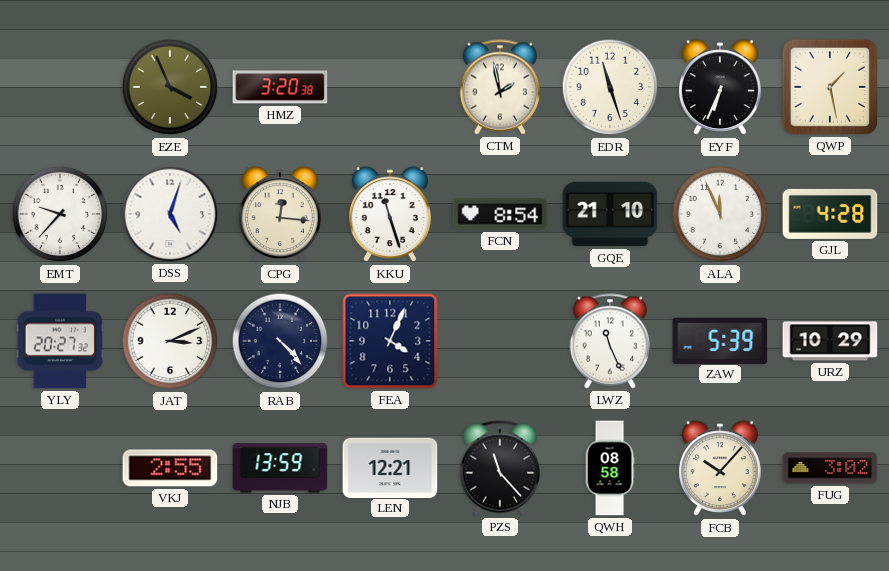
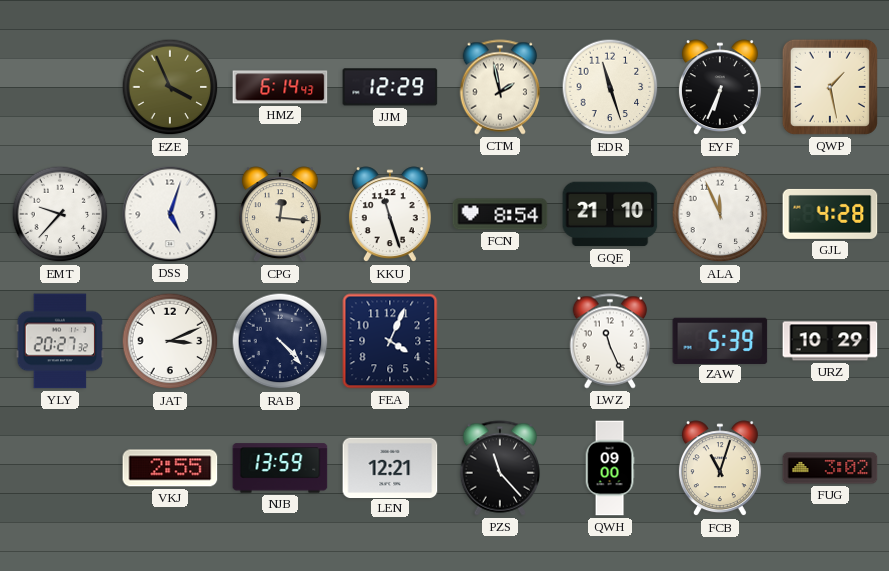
HMZ: 3:20 -> 6:14 (280, 87)
JJM: none -> 12:29 (390, 87)
QWH: 08:58 -> 09:00 (610, 468)
FCB: 10:07 -> 11:03 (720, 469)
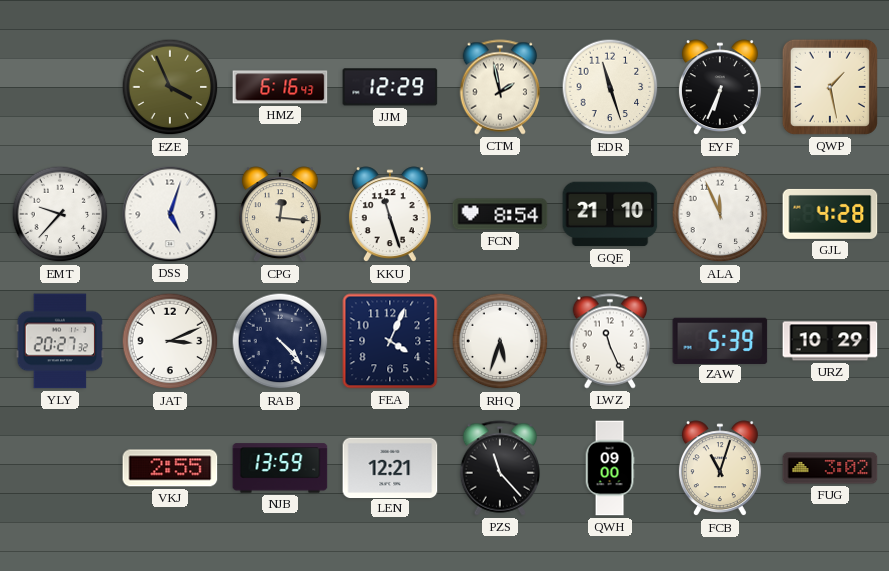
HMZ: 6:14 -> 6:16 (280, 87)
RHQ: none -> 5:33 (500, 341)
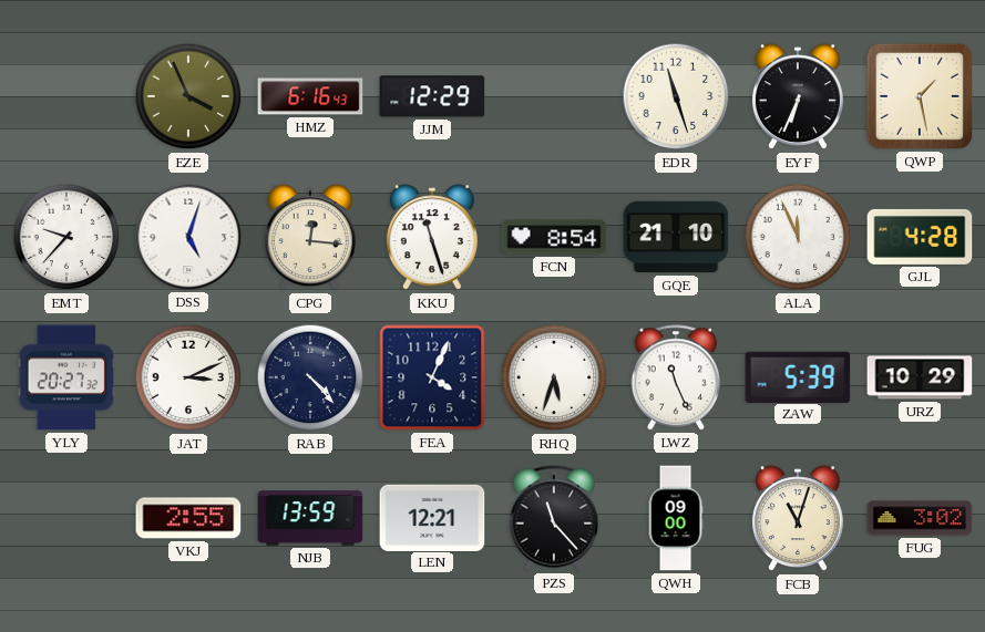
CTM: 1:58 -> none (500, 87)
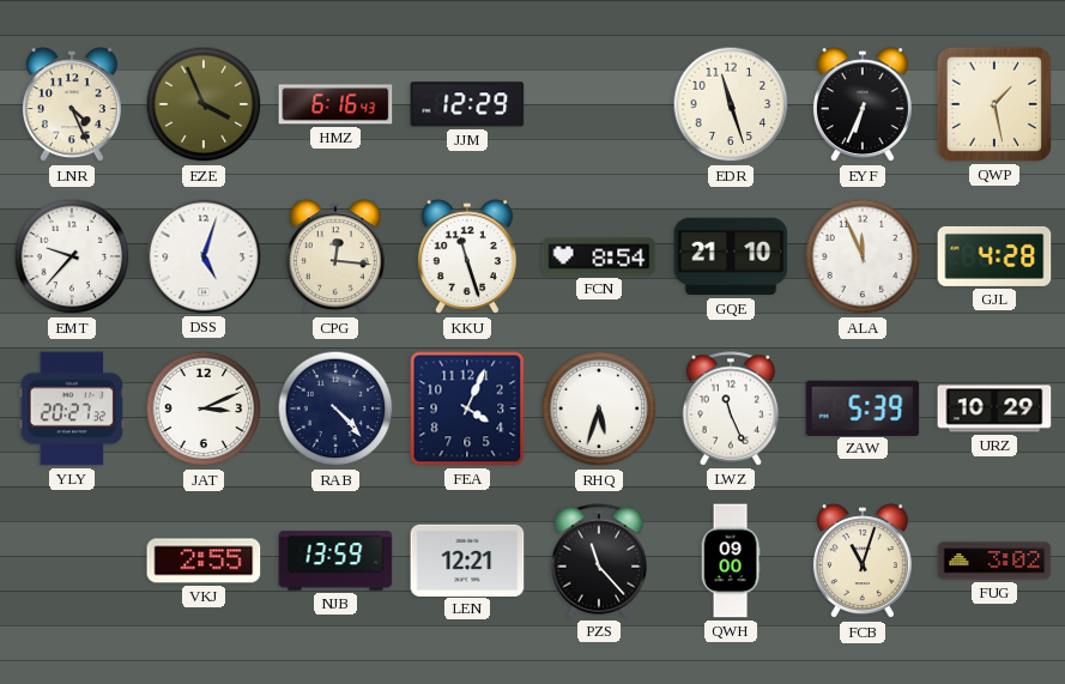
LNR: none -> 4:26 (72, 105)
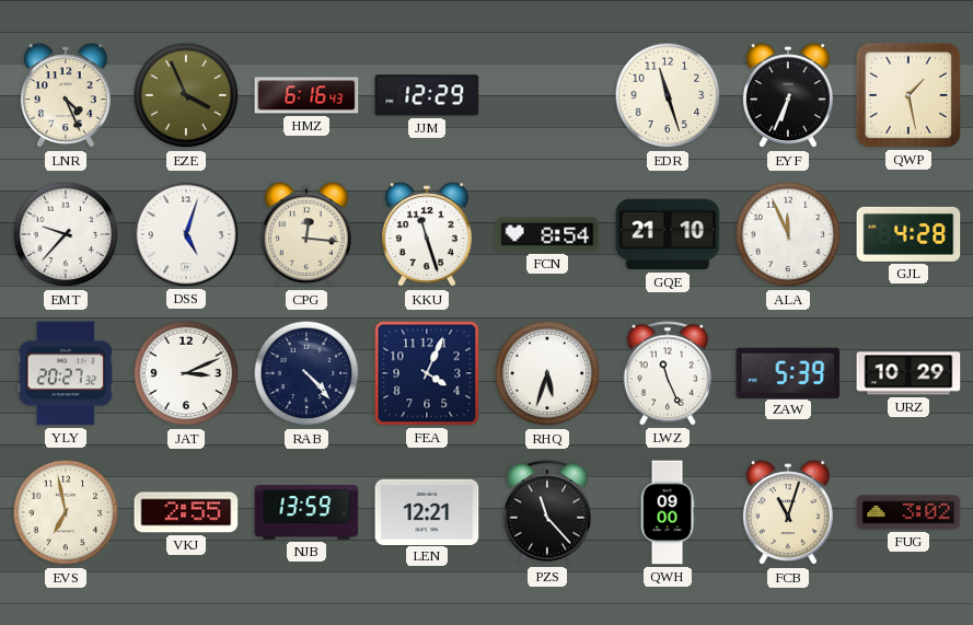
EVS: none -> 6:58 (66, 512)
